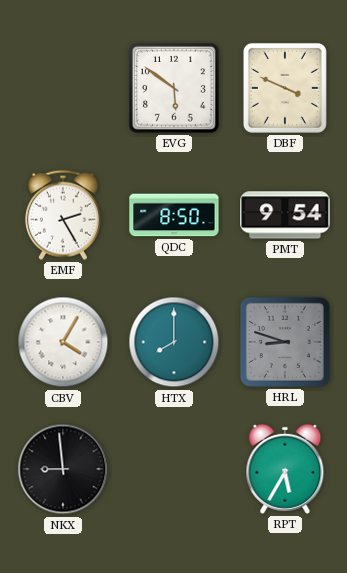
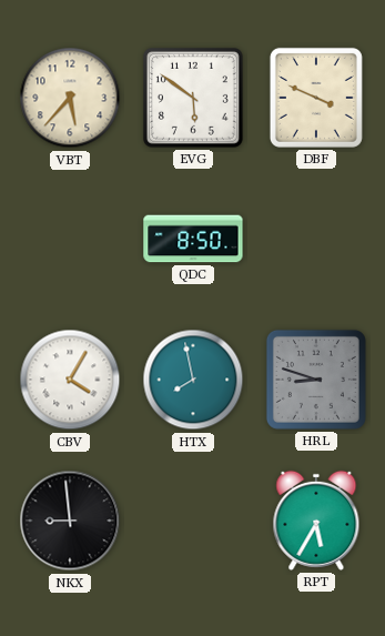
VBT: none -> 5:37 (70, 98)
EMF: 2:25 -> none (63, 215)
PMT: 9:54 -> none (285, 215)
HTX: 8:00 -> 7:58 (193, 380)
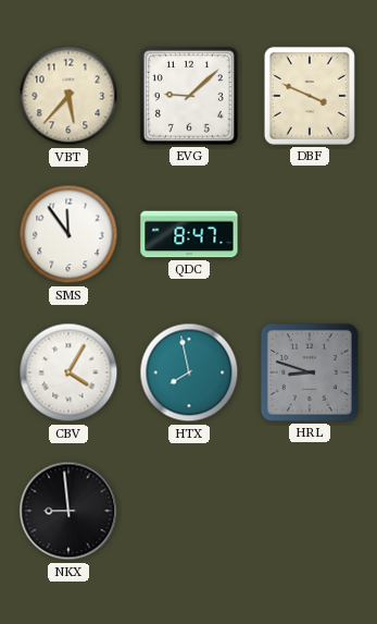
EVG: 5:51 -> 9:08 (189, 96)
SMS: none -> 11:54 (68, 234)
QDC: 8:50 -> 8:47 (189, 234)
RPT: 5:35 -> none (316, 521)
